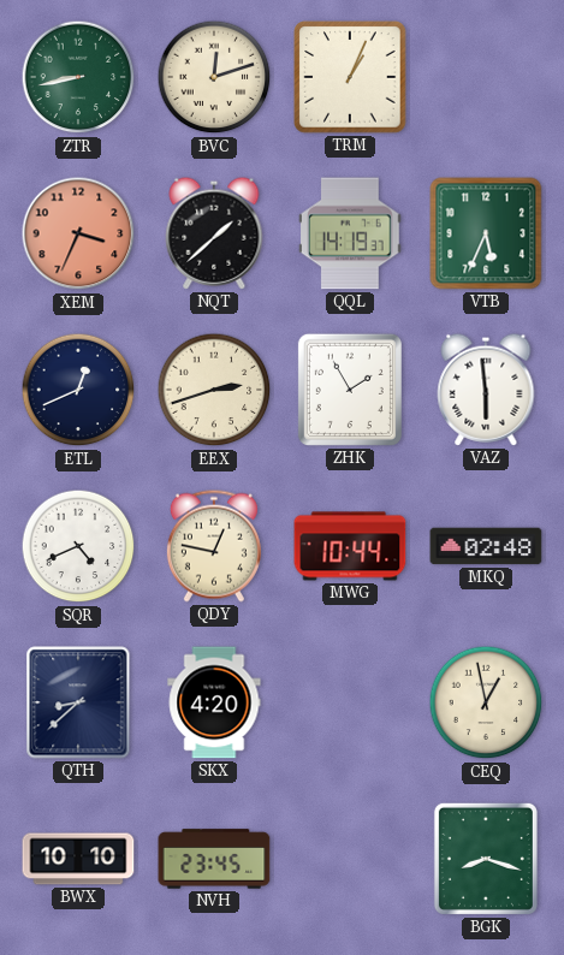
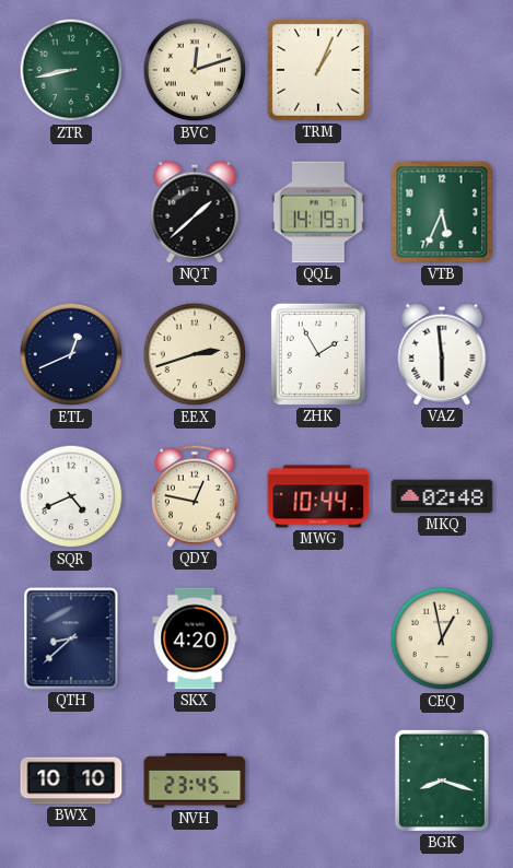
XEM: 3:34 -> none (78, 233)
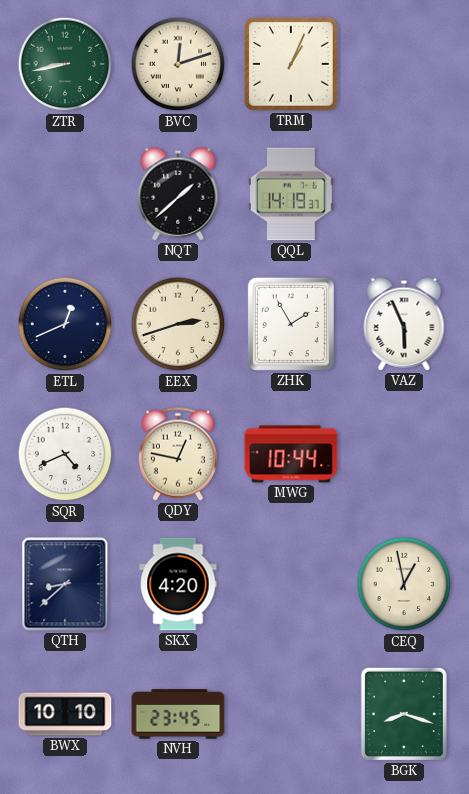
VTB: 5:34 -> none (442, 212)
VAZ: 5:59 -> 5:56 (404, 324)
MKQ: 02:48 -> none (442, 496)
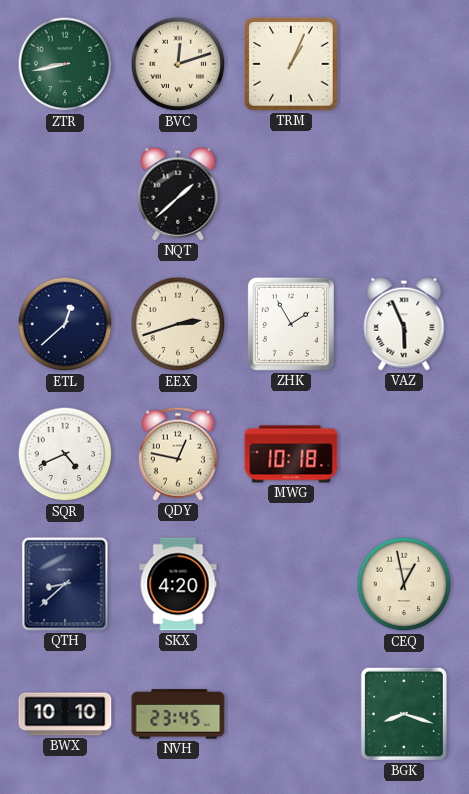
QQL: 14:19 -> none (291, 194)
ETL: 12:41 -> 12:38 (65, 324)
MWG: 10:44 -> 10:18 (291, 454)
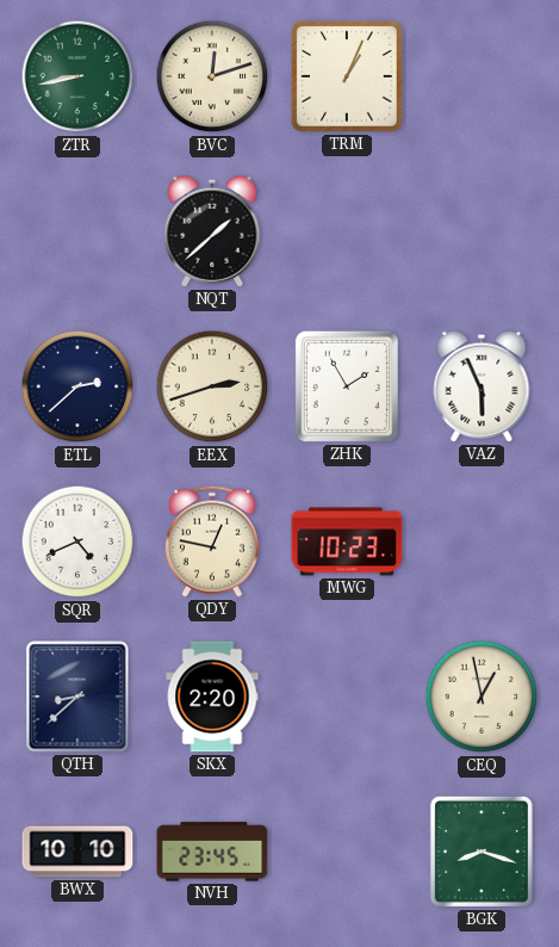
ETL: 12:38 -> 2:38 (77, 386)
MWG: 10:18 -> 10:23 (347, 541)
SKX: 4:20 -> 2:20 (212, 697)
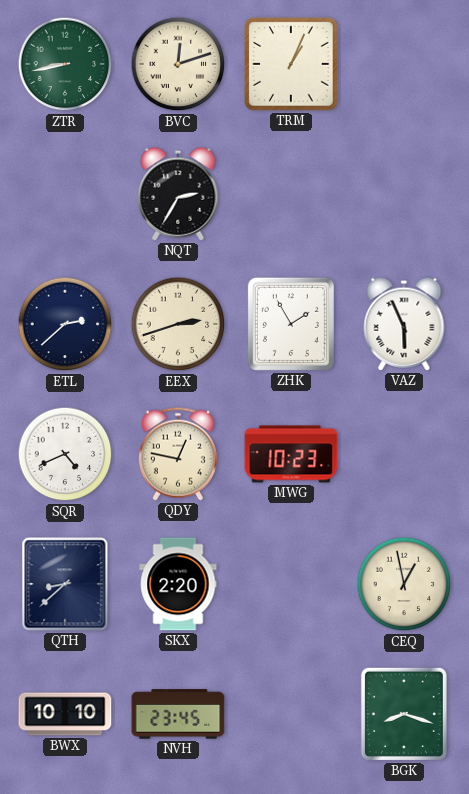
NQT: 1:38 -> 2:35 (178, 194)
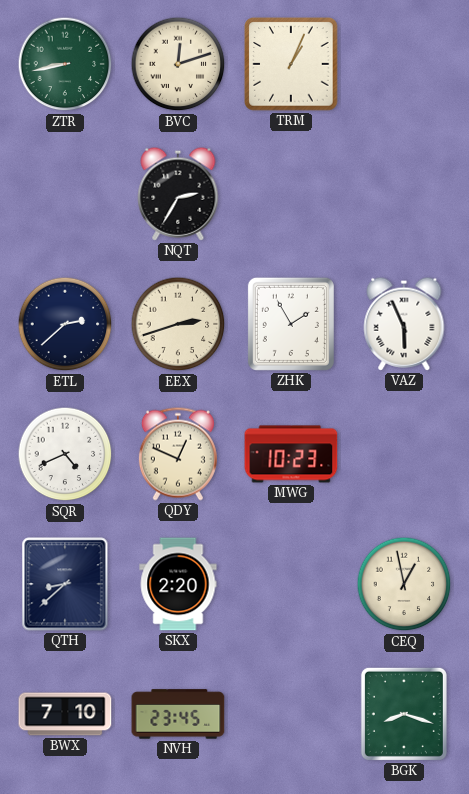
QDY: 12:47 -> 12:49 (178, 454)
BWX: 10:10 -> 7:10 (65, 714)
